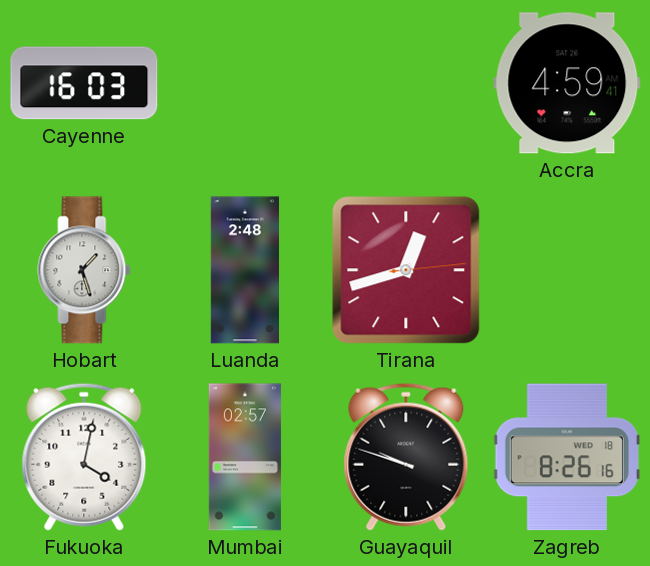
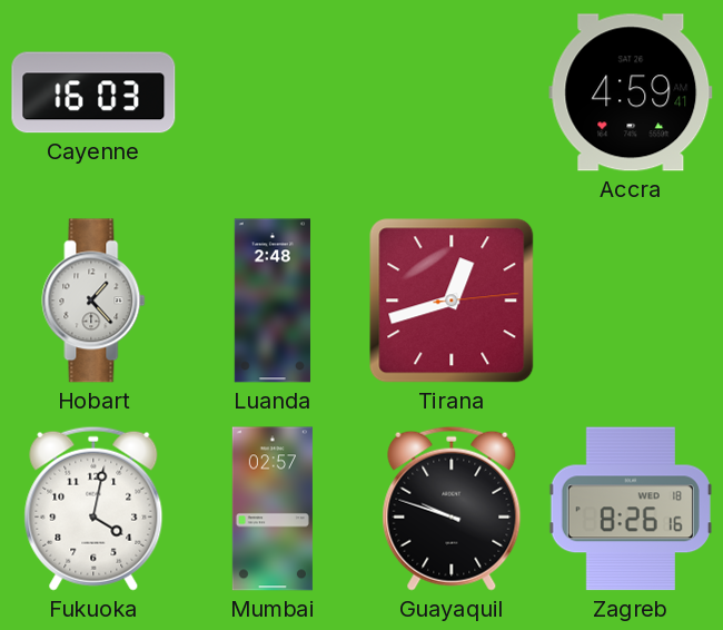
Hobart: 1:27 -> 1:23 (93, 301)
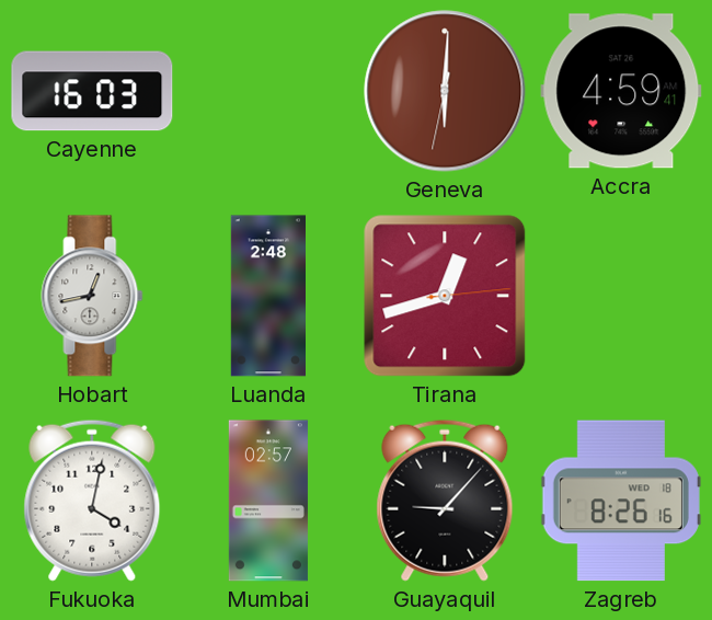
Geneva: none -> 6:00 (445, 91)
Hobart: 1:23 -> 12:43 (92, 296)
Guayaquil: 9:48 -> 9:07 (445, 501)
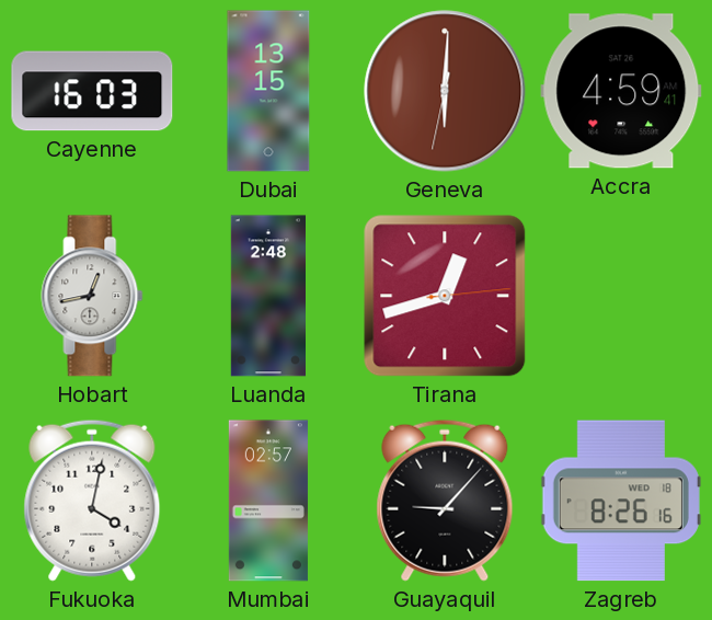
Dubai: none -> 13:15 (268, 91)
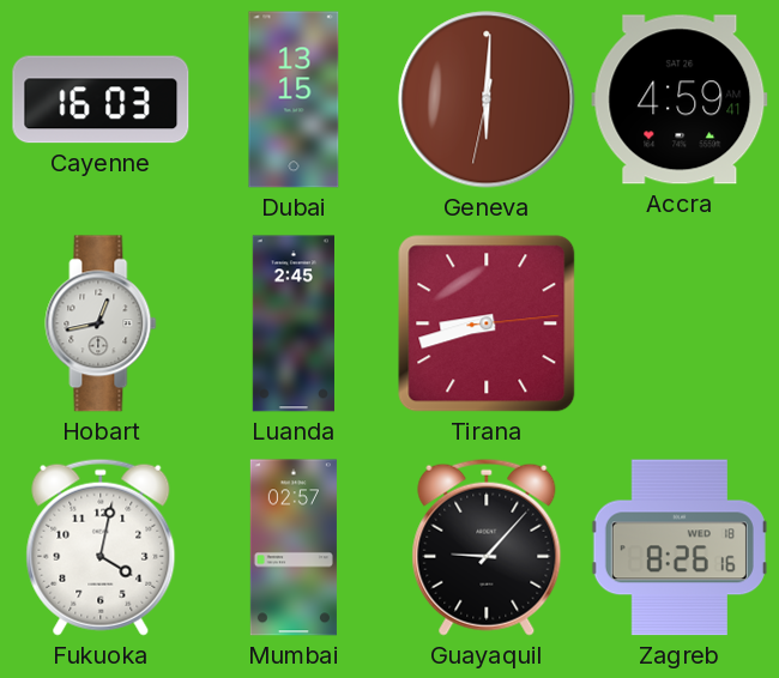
Luanda: 2:48 -> 2:45 (292, 323)
Tirana: 12:42 -> 8:42 (487, 323)
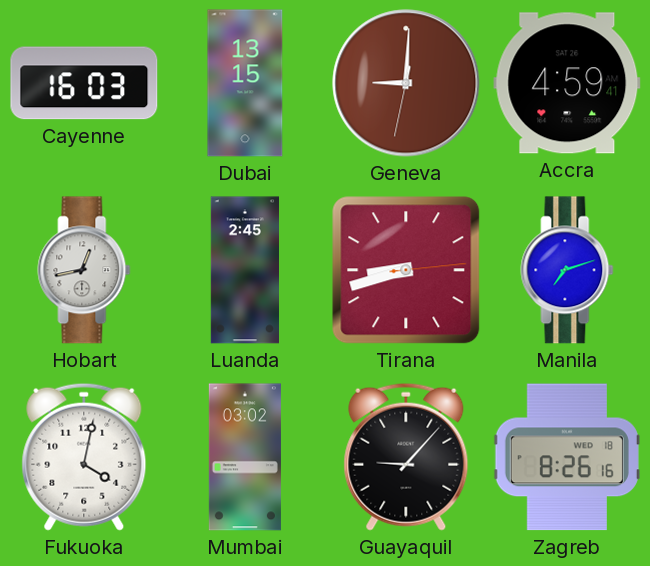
Geneva: 6:00 -> 9:00 (406, 83)
Manila: none -> 7:12 (567, 270)
Mumbai: 02:57 -> 03:02 (245, 457)
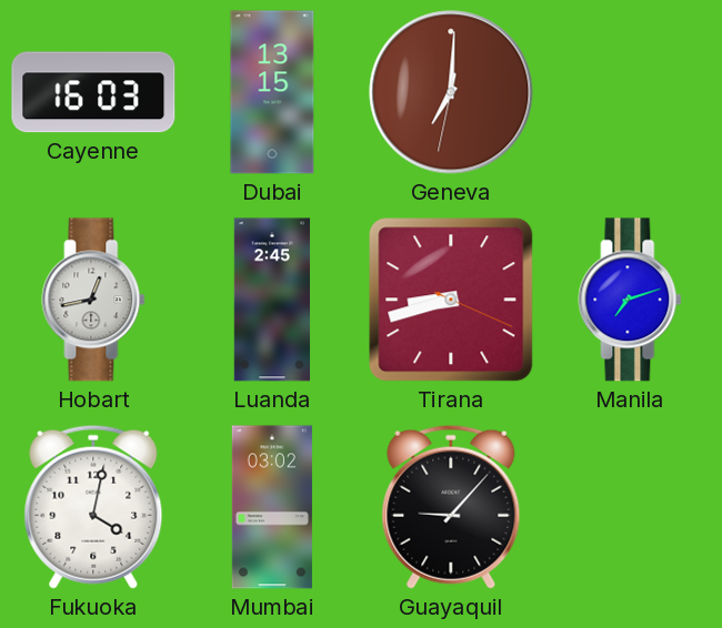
Geneva: 9:00 -> 7:00 (451, 92)
Accra: 4:59 -> none (567, 83)
Tirana: 8:42:14 -> 8:42:19 (451, 300)
Zagreb: 8:26 -> none (567, 457)
